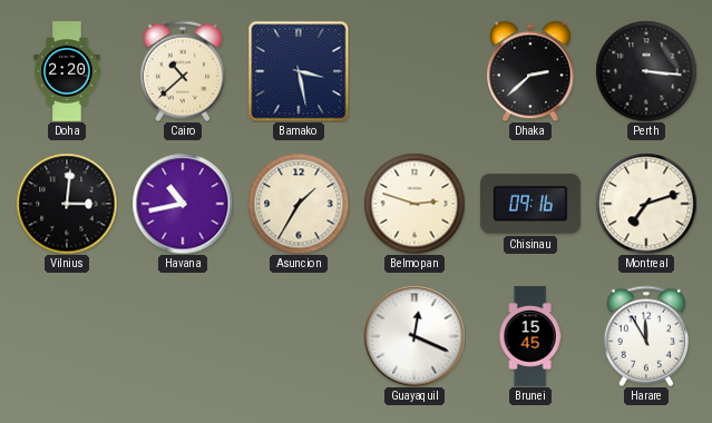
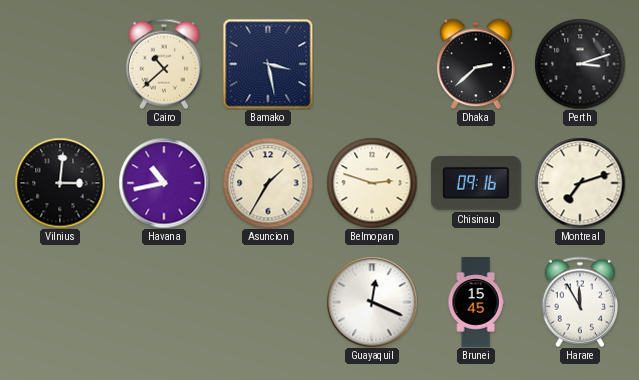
Doha: 2:20 -> none (67, 71)
Perth: 3:16 -> 3:12 (580, 64)
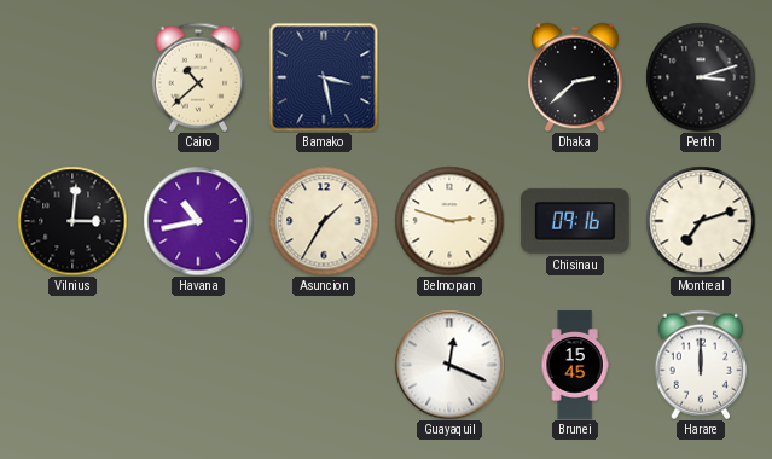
Harare: 11:55 -> 12:00 (700, 365)
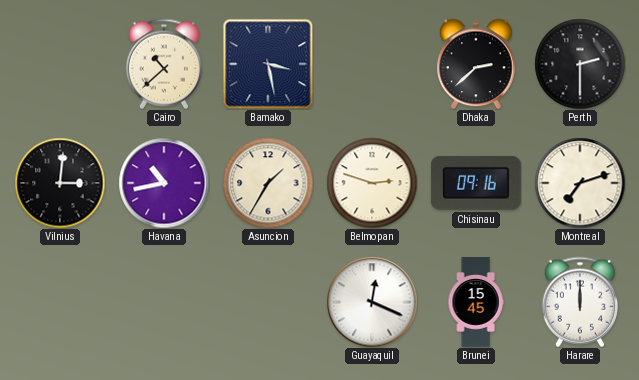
Perth: 3:12 -> 2:30 (580, 64)
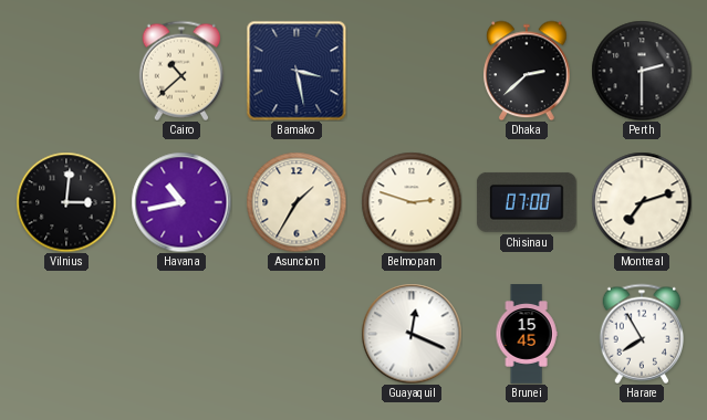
Chisinau: 09:16 -> 07:00 (527, 202)
Harare: 12:00 -> 7:55 (641, 334)
